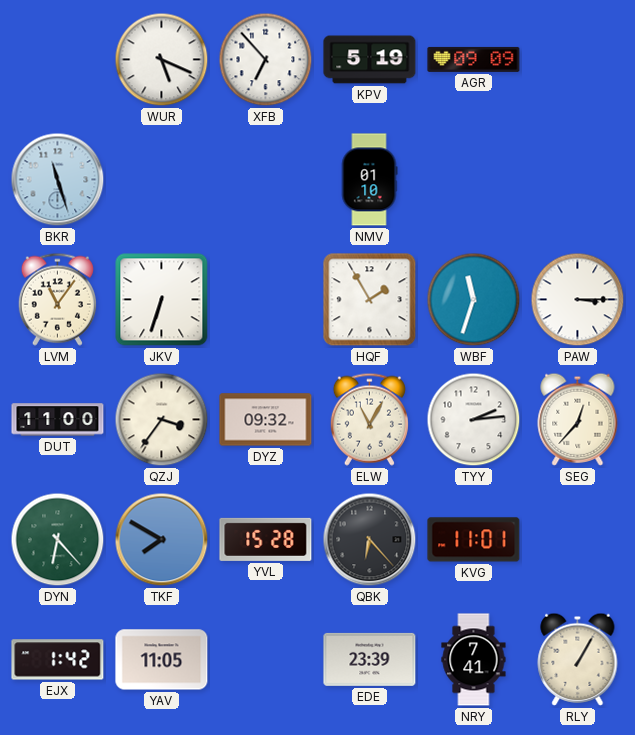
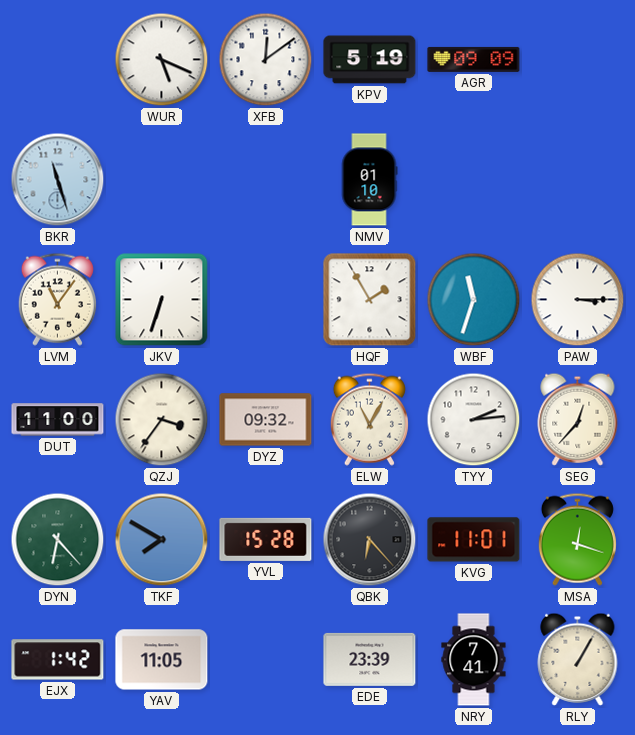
XFB: 6:53 -> 12:09 (266, 60)
MSA: none -> 12:18 (577, 539)
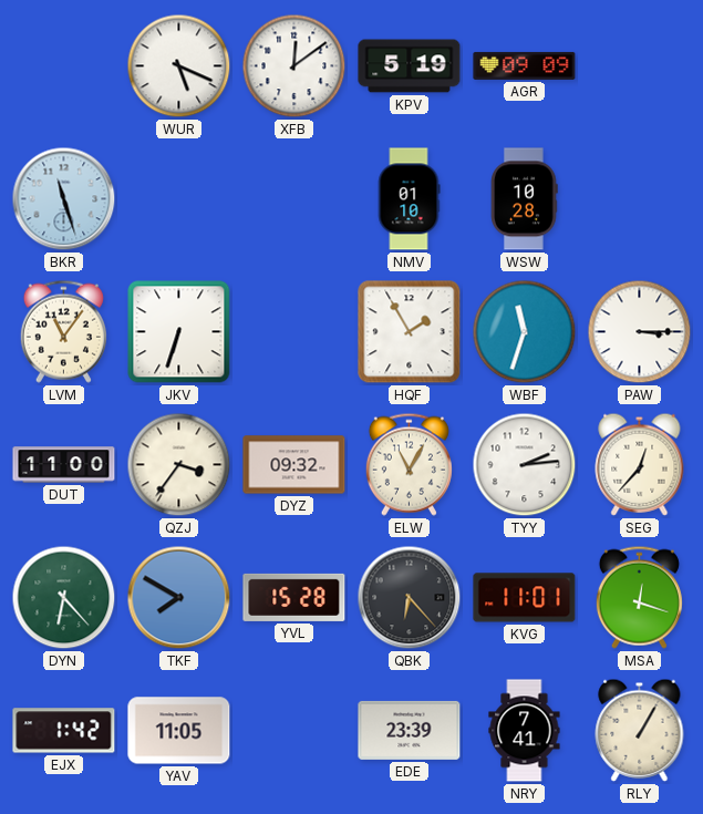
WSW: none -> 10:28 (525, 199)
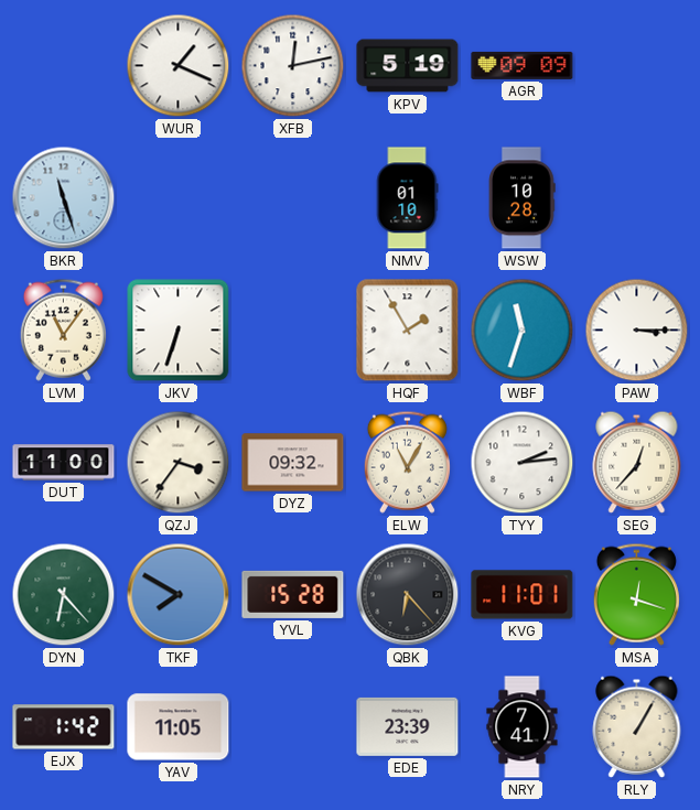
WUR: 5:19 -> 1:19 (179, 66)
XFB: 12:09 -> 12:13 (293, 66)
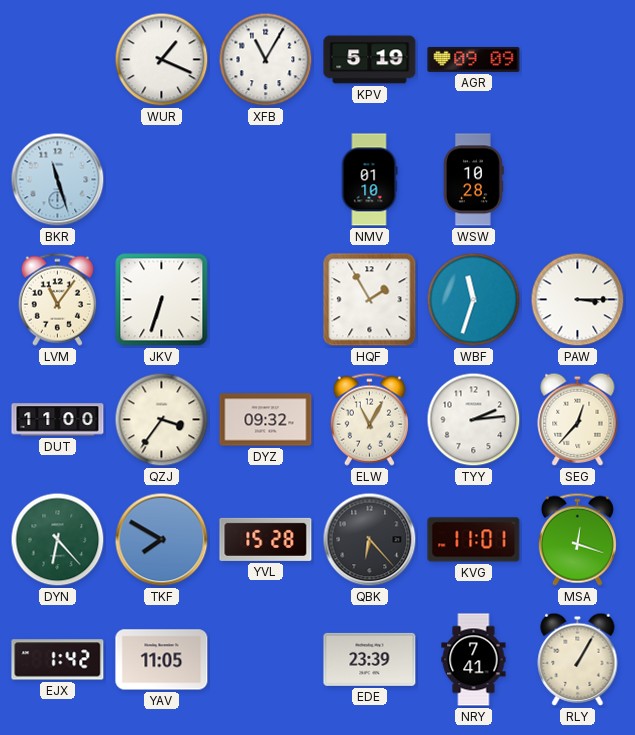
XFB: 12:13 -> 11:05 (266, 60)
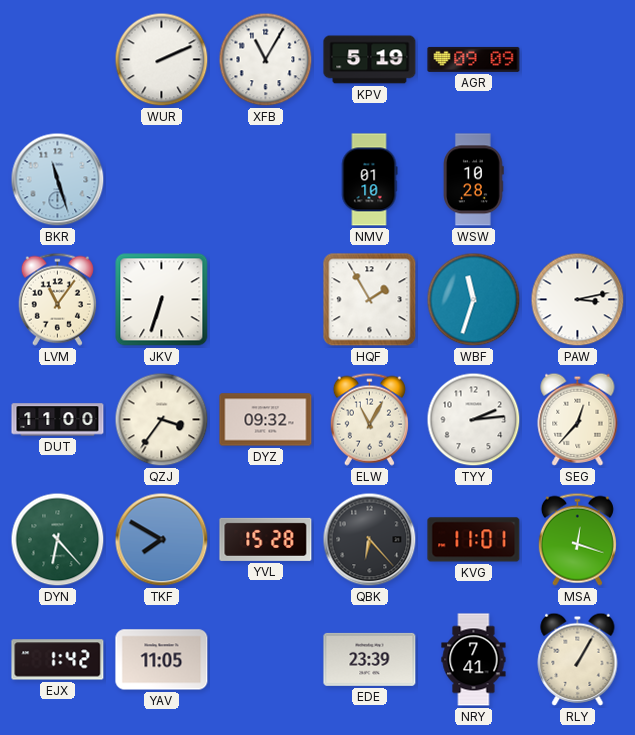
WUR: 1:19 -> 2:11 (162, 60)
PAW: 3:15 -> 3:13 (578, 300)
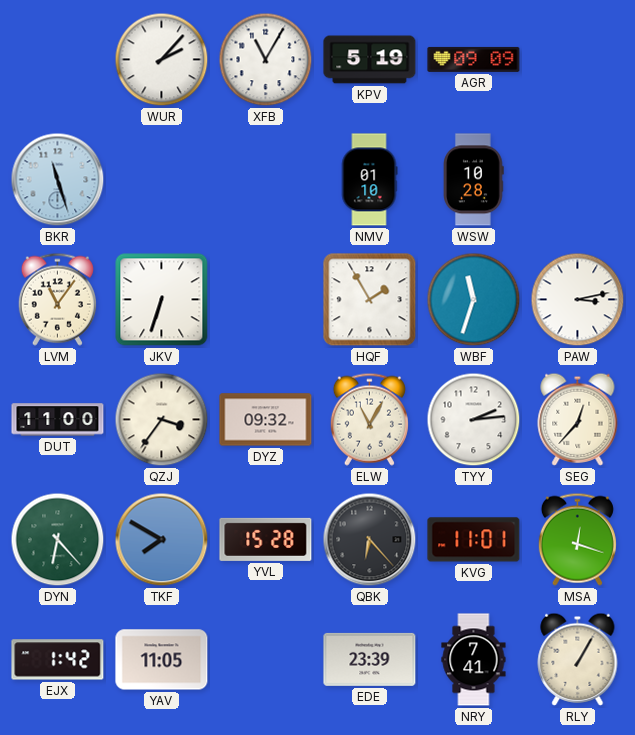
WUR: 2:11 -> 2:07 (162, 60)
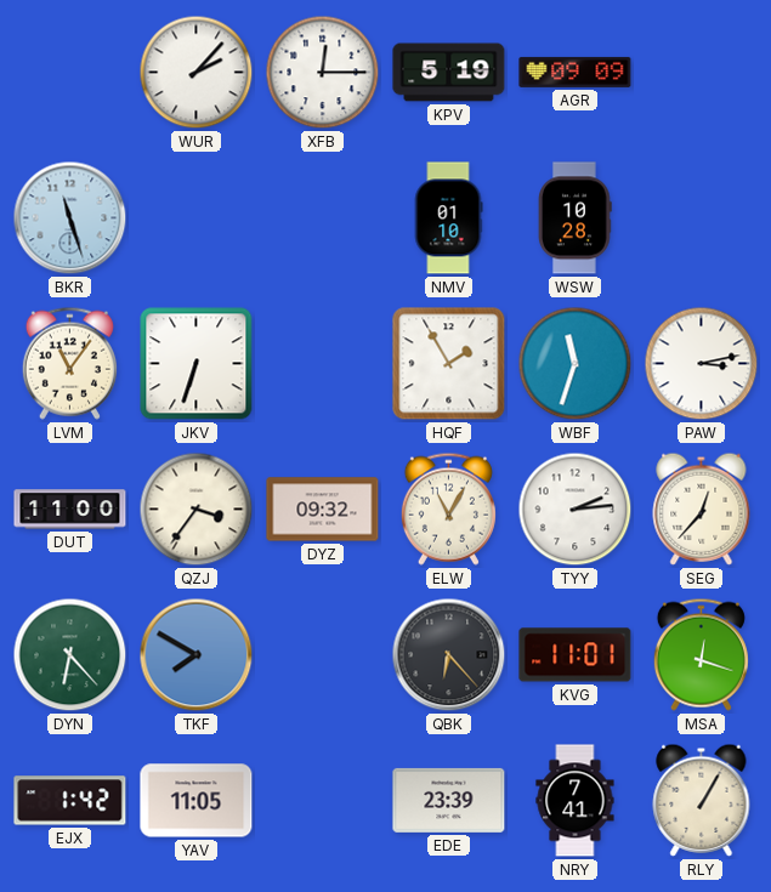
XFB: 11:05 -> 12:15 (323, 73)
YVL: 15:28 -> none (266, 539)
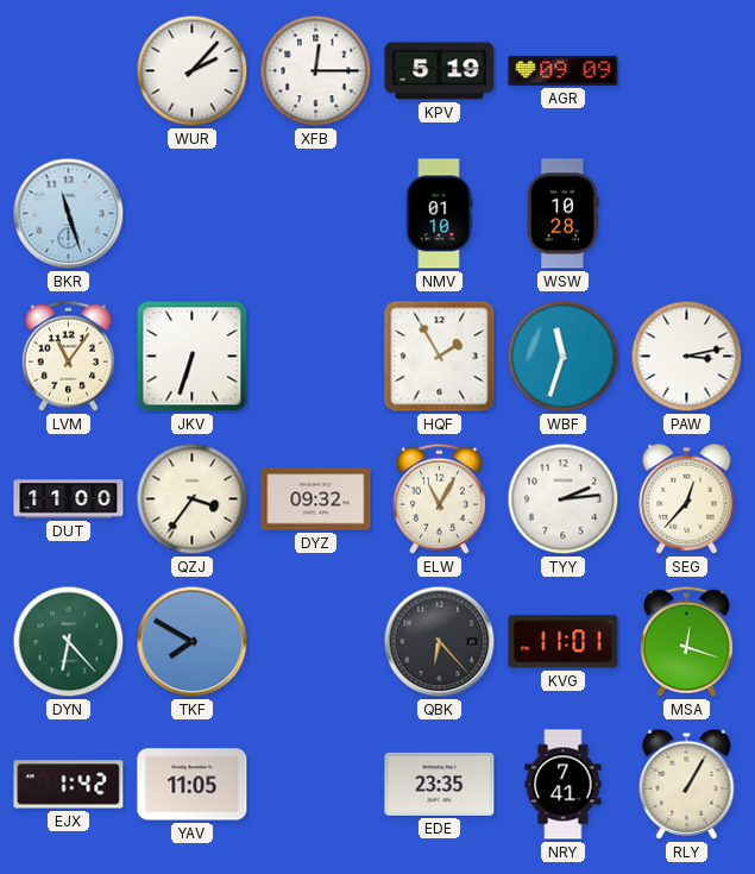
EDE: 23:39 -> 23:35 (440, 784)
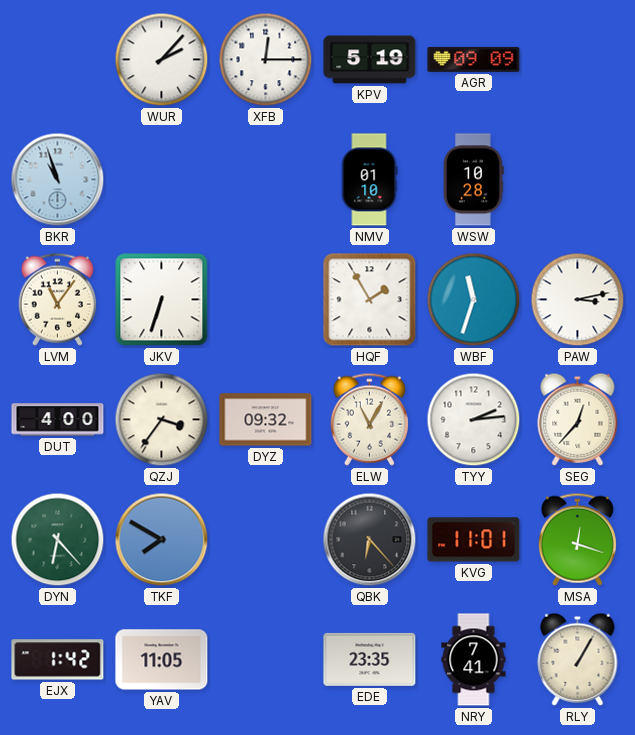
BKR: 11:27 -> 10:57 (58, 180)
DUT: 11:00 -> 4:00 (58, 420)
